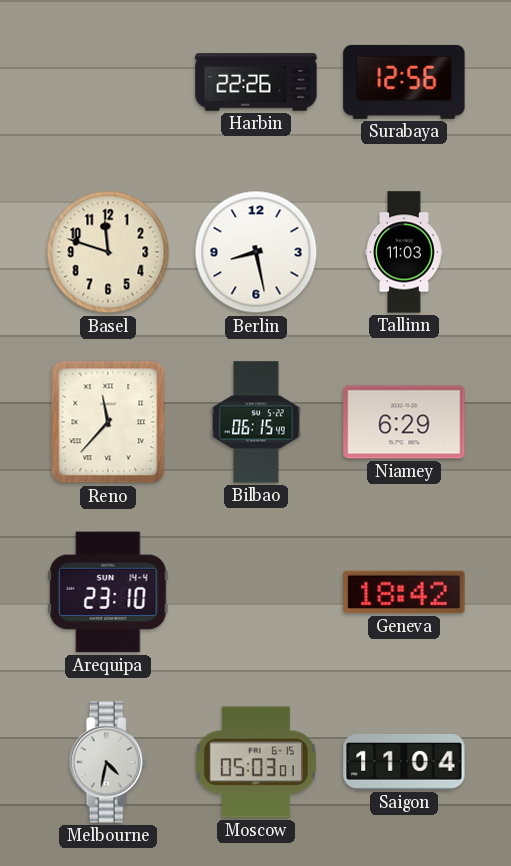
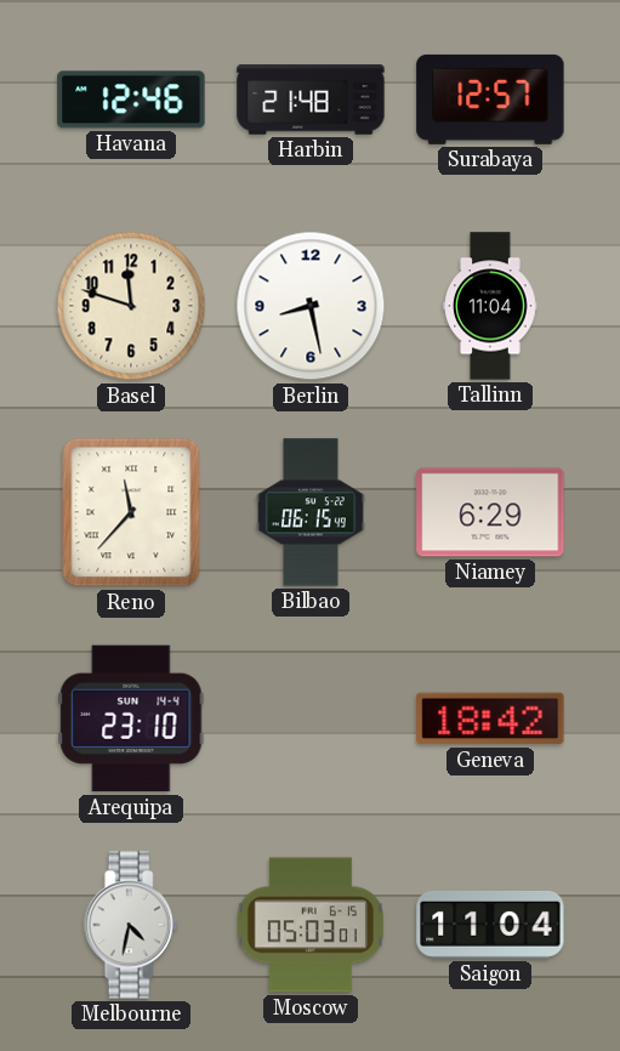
Havana: none -> 12:46 (131, 100)
Harbin: 22:26 -> 21:48 (311, 100)
Surabaya: 12:56 -> 12:57 (490, 100)
Tallinn: 11:03 -> 11:04 (490, 306)
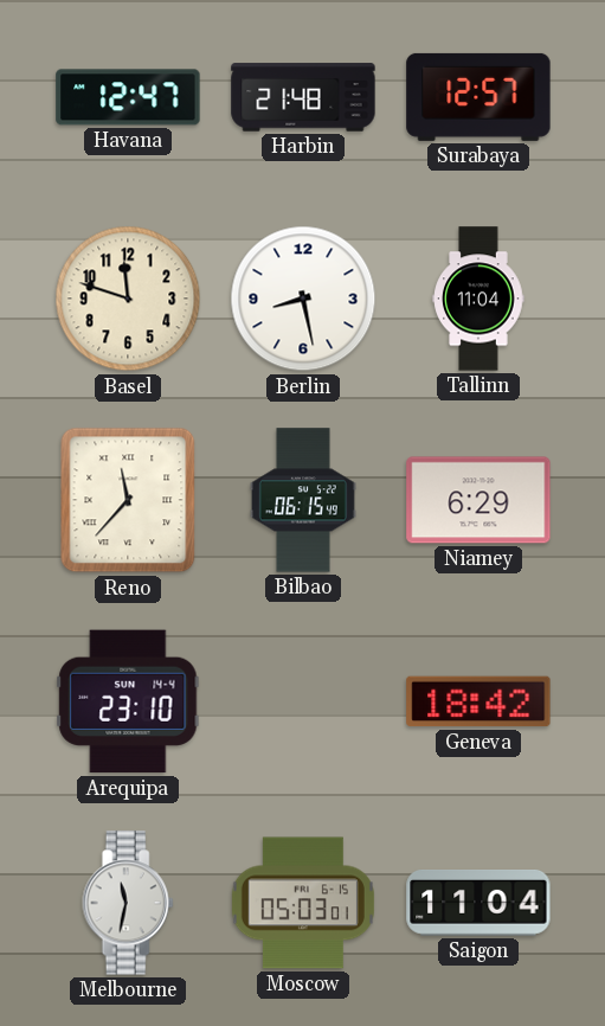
Havana: 12:46 -> 12:47 (128, 97)
Melbourne: 4:32 -> 11:32 (128, 903)
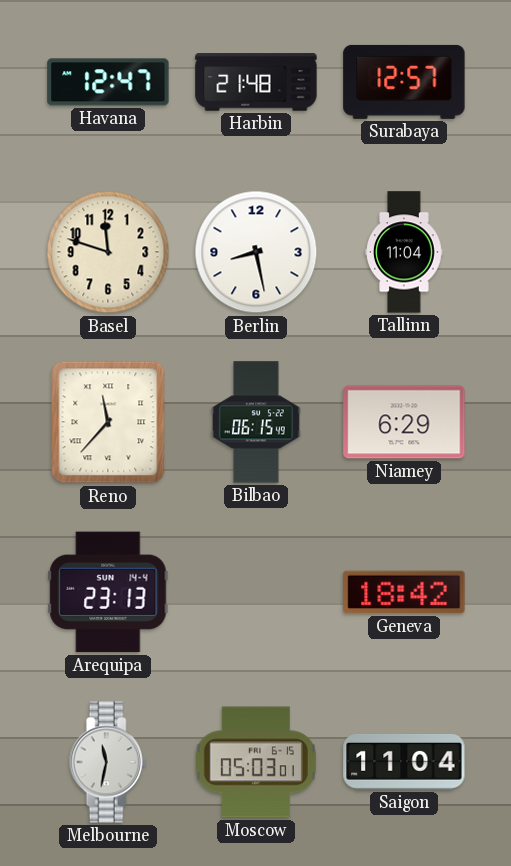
Arequipa: 23:10 -> 23:13 (108, 592)
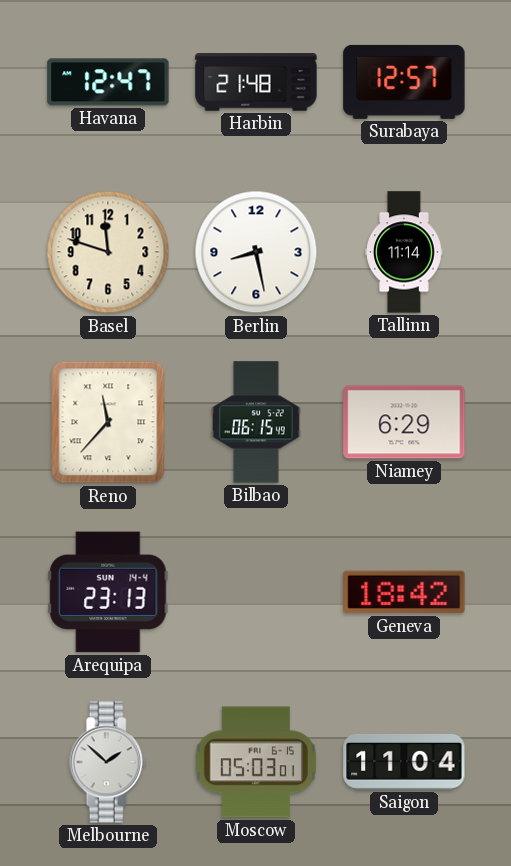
Tallinn: 11:04 -> 11:14 (404, 252)
Melbourne: 11:32 -> 1:52 (108, 762)
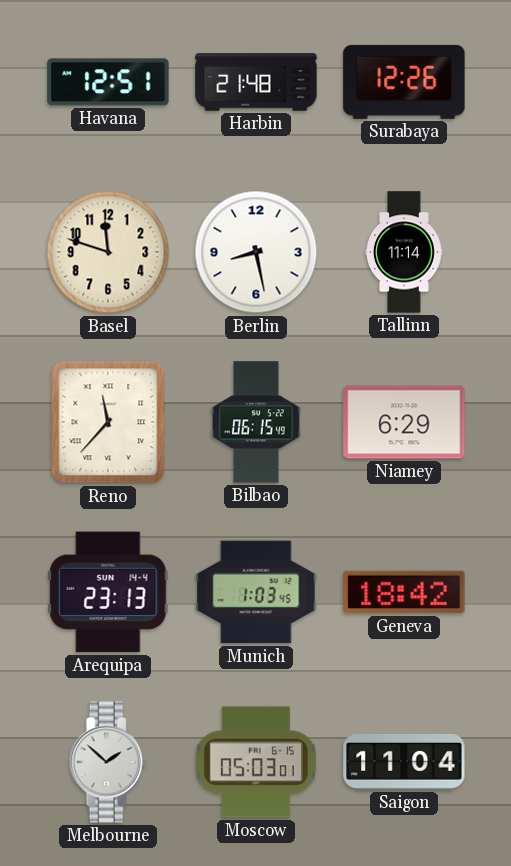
Havana: 12:47 -> 12:51 (108, 82)
Surabaya: 12:57 -> 12:26 (404, 82)
Munich: none -> 1:03 (256, 592)
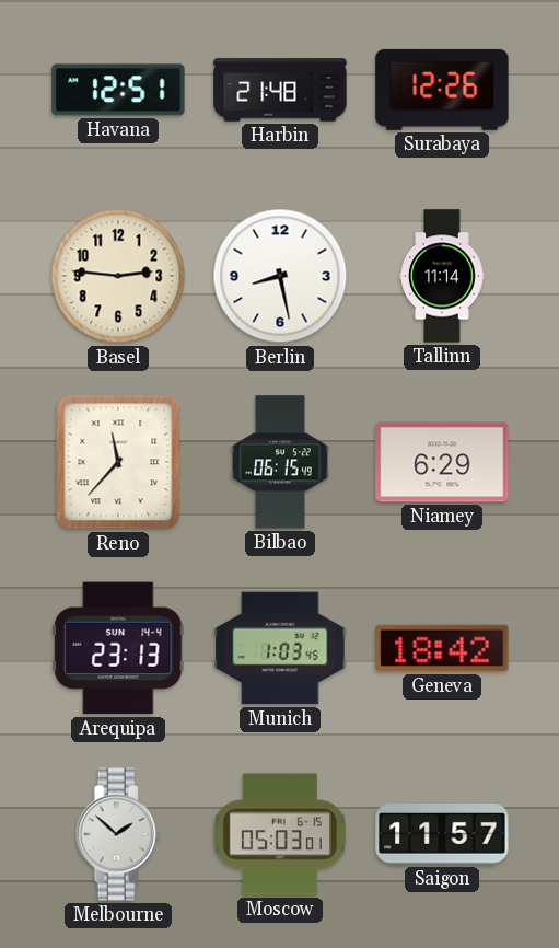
Basel: 11:48 -> 2:46 (118, 276)
Saigon: 11:04 -> 11:57 (442, 835)
